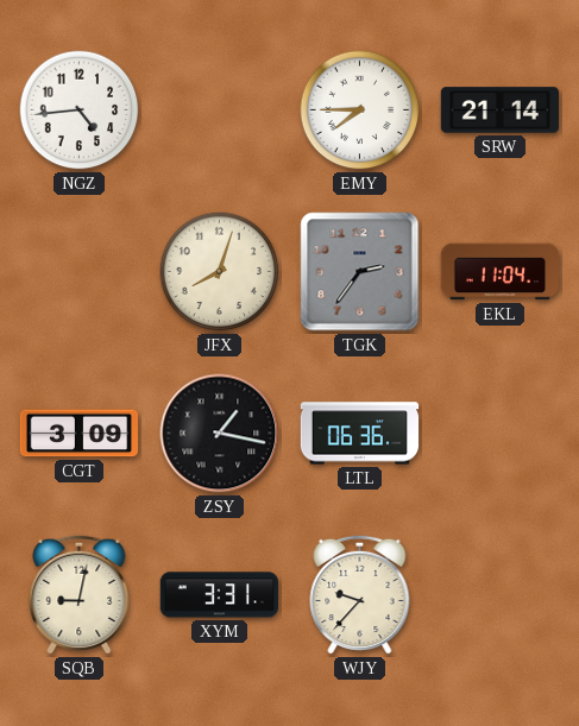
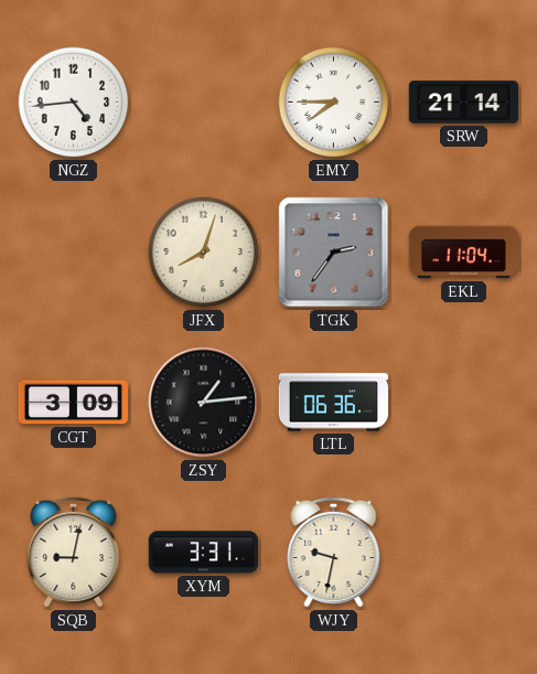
ZSY: 1:17 -> 1:14 (204, 403)
WJY: 9:37 -> 9:32 (334, 552)
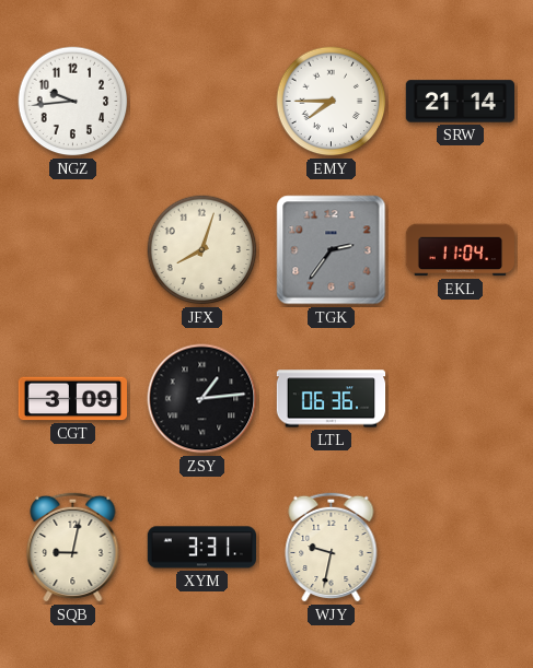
NGZ: 4:44 -> 9:44 (73, 102)
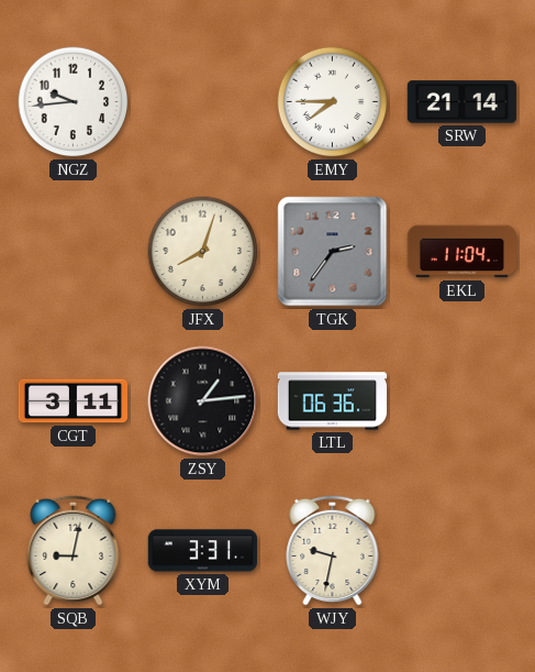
CGT: 3:09 -> 3:11 (73, 401)
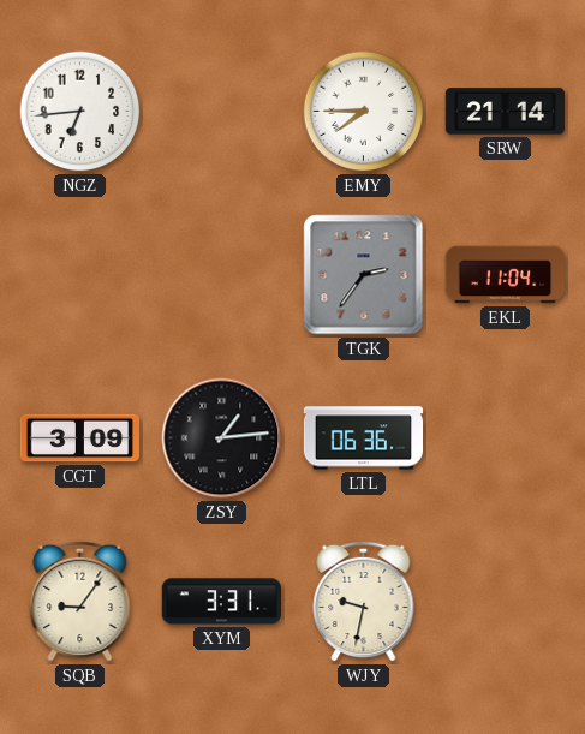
NGZ: 9:44 -> 6:44 (80, 112)
JFX: 8:03 -> none (203, 252)
CGT: 3:11 -> 3:09 (79, 438)
SQB: 9:02 -> 9:06 (80, 601)
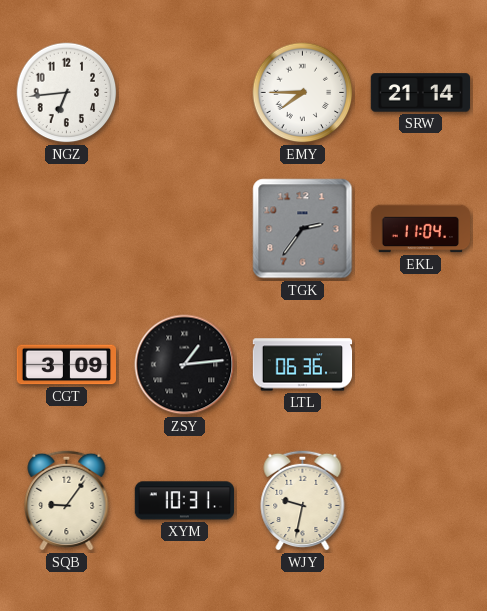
XYM: 3:31 -> 10:31 (184, 501)
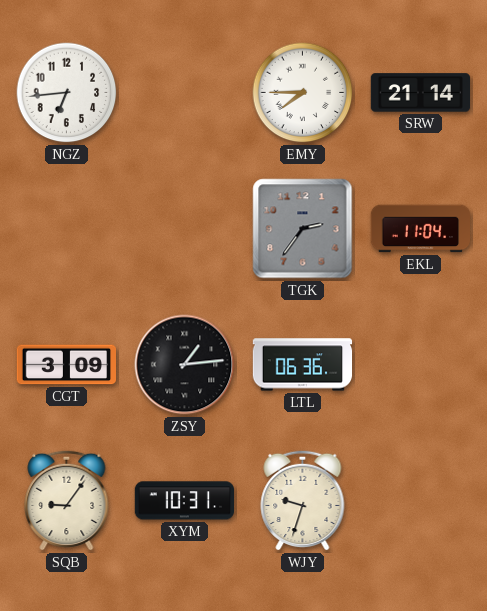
WJY: 9:32 -> 9:33 (303, 500)
